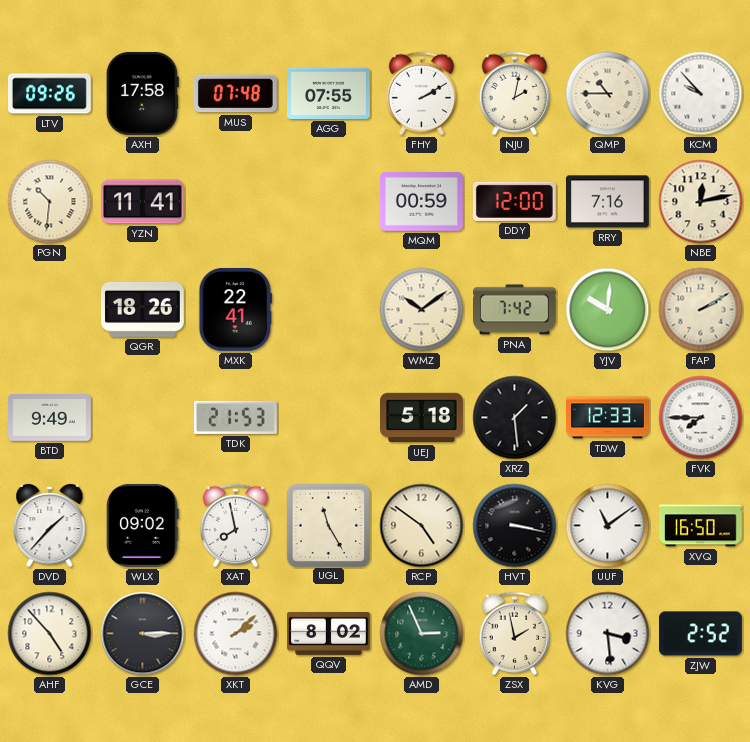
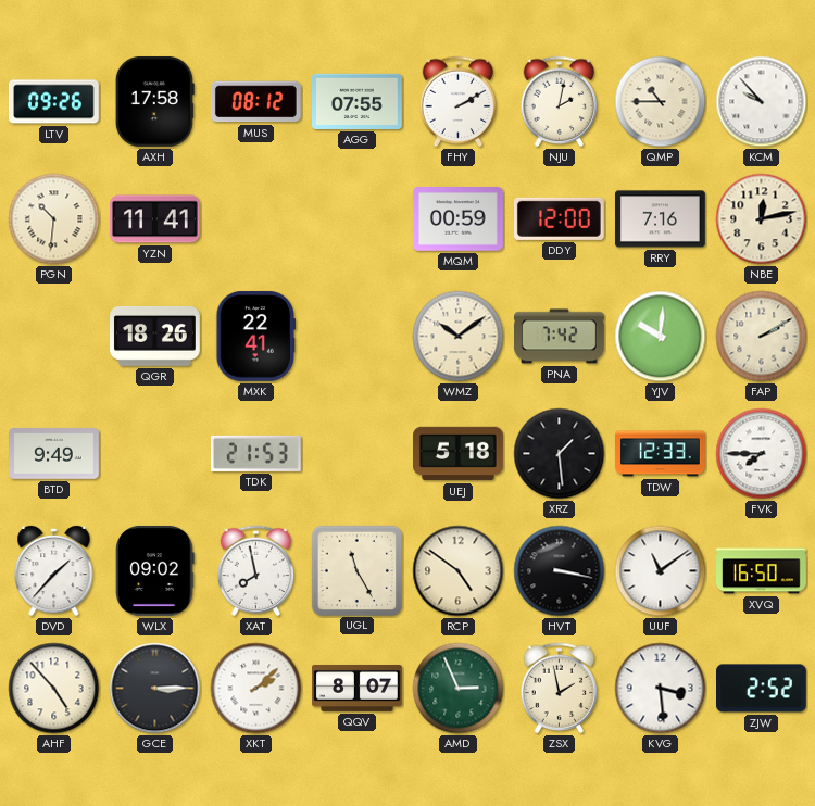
MUS: 07:48 -> 08:12 (255, 102)
QQV: 8:02 -> 8:07 (358, 688)
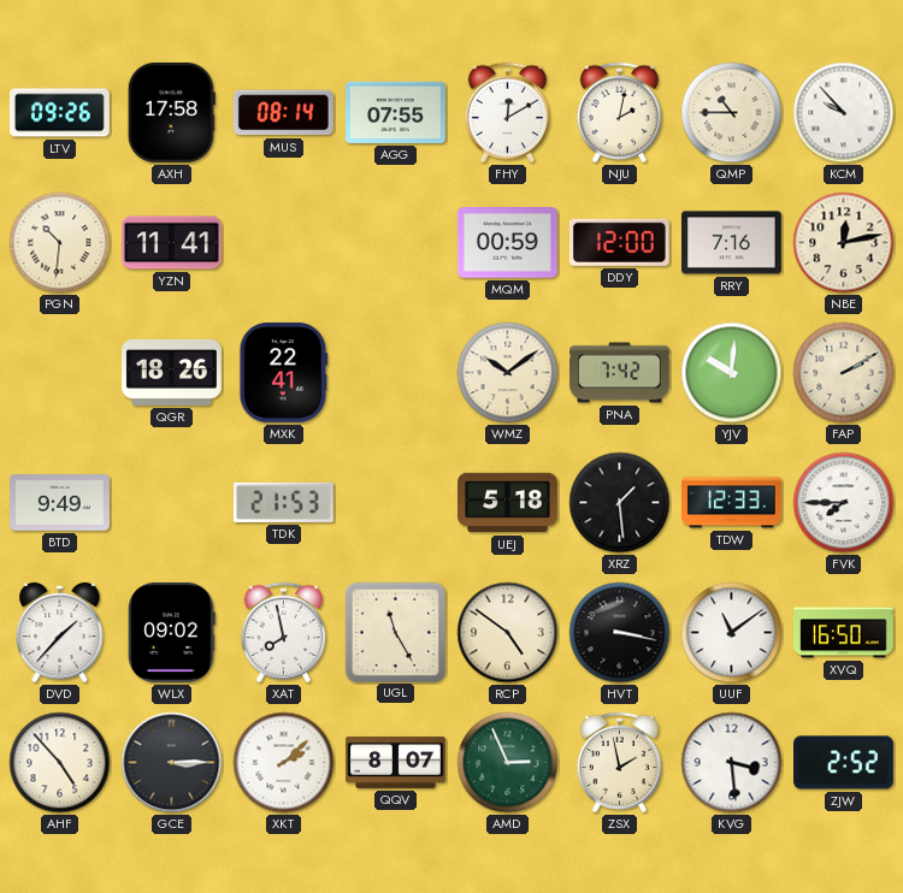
MUS: 08:12 -> 08:14 (283, 113)
FHY: 2:10 -> 12:10 (508, 113)
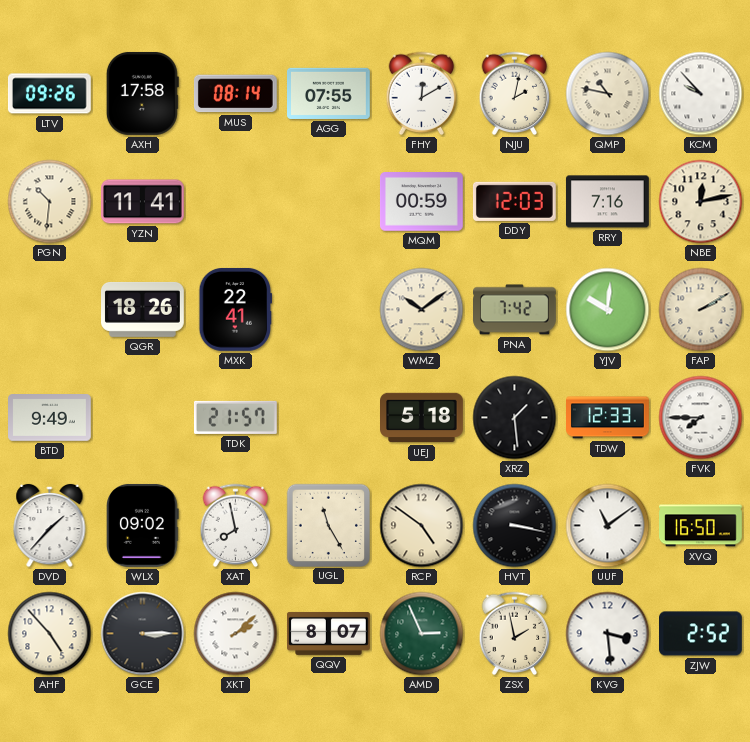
QMP: 10:45 -> 10:47 (608, 94)
DDY: 12:00 -> 12:03 (514, 201)
TDK: 21:53 -> 21:57 (235, 417)
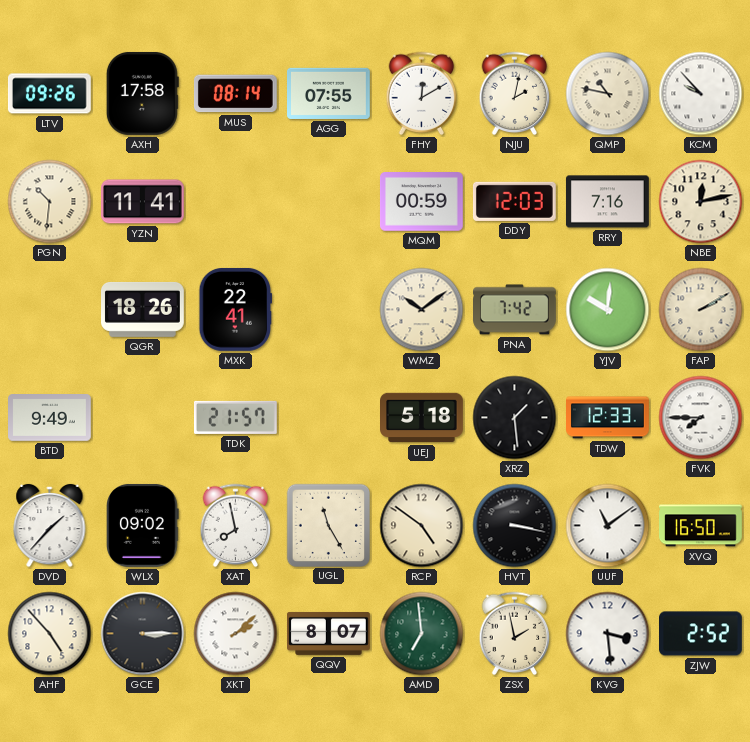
AMD: 2:56 -> 6:59 (422, 634)
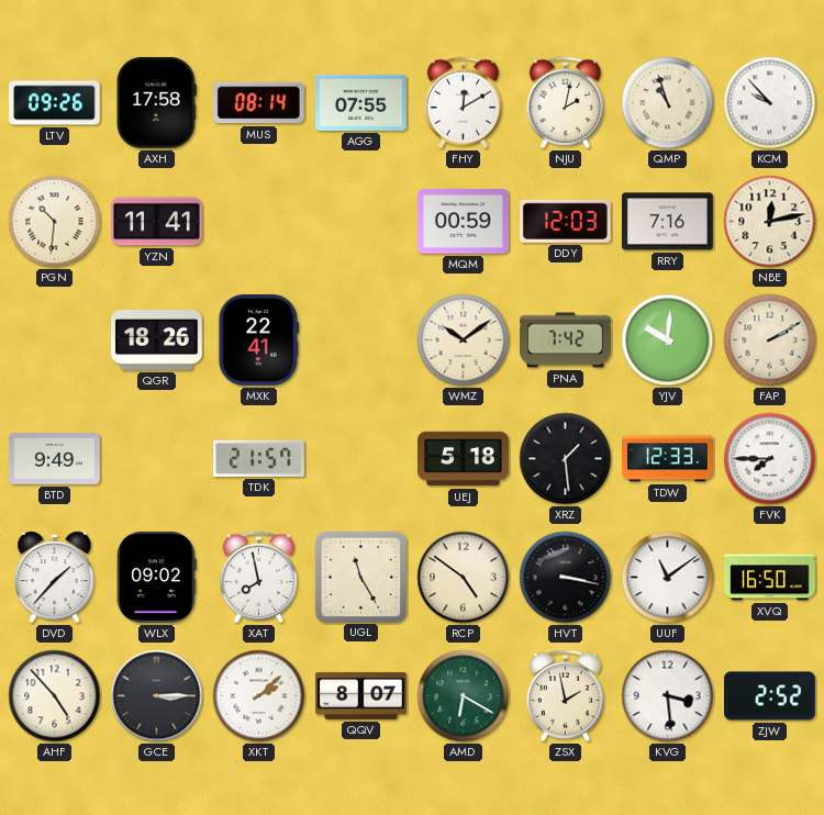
QMP: 10:47 -> 10:57 (668, 103)
AMD: 6:59 -> 6:20 (464, 696)
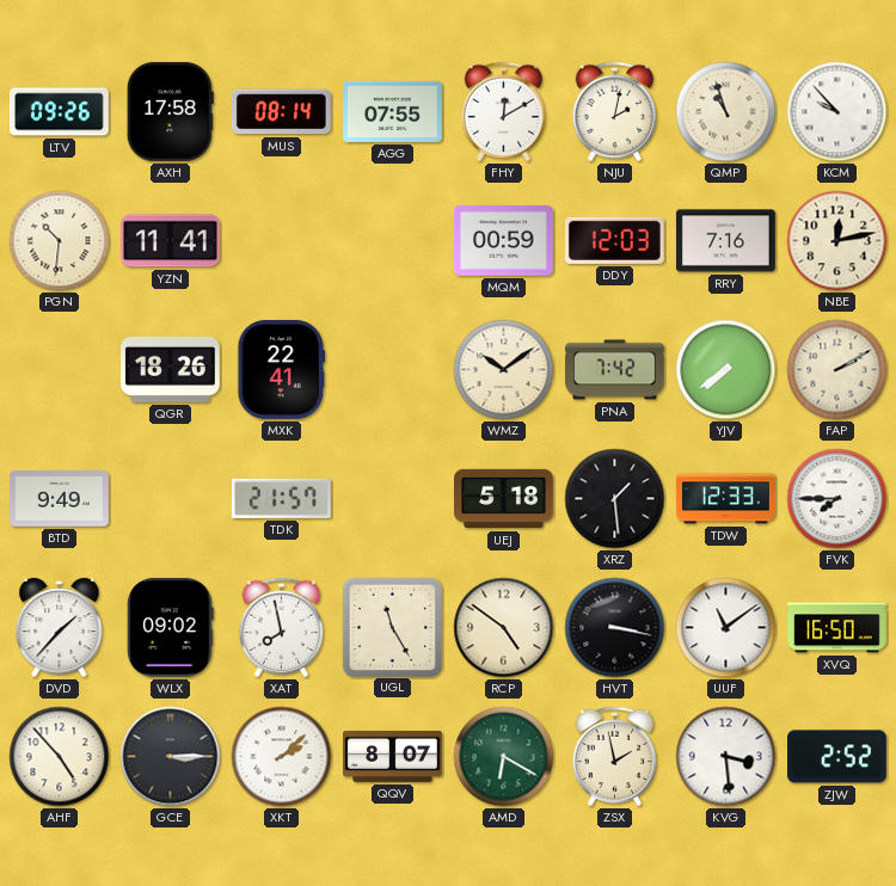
YJV: 10:01 -> 7:39 (726, 370)
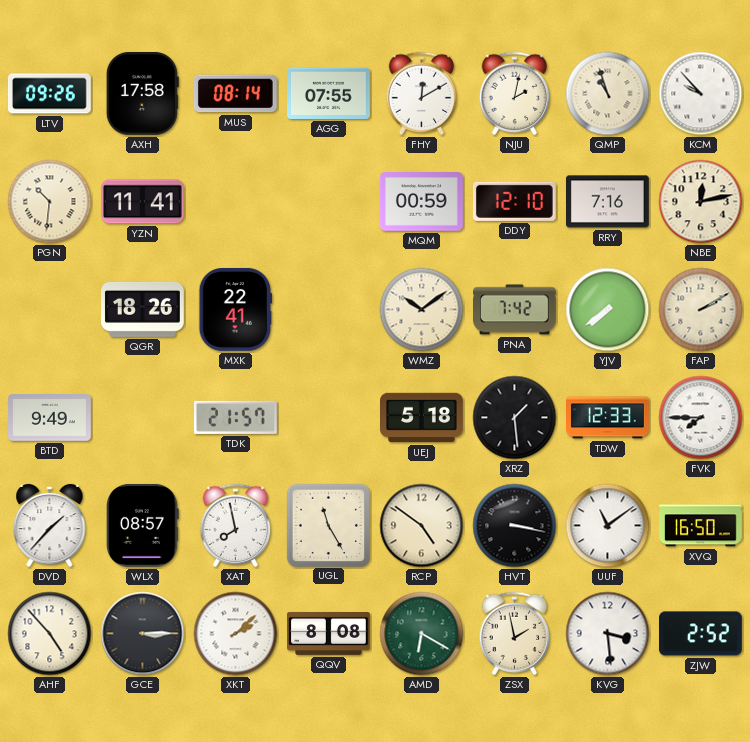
DDY: 12:03 -> 12:10 (514, 201)
WLX: 09:02 -> 08:57 (143, 526)
QQV: 8:07 -> 8:08 (329, 633)
